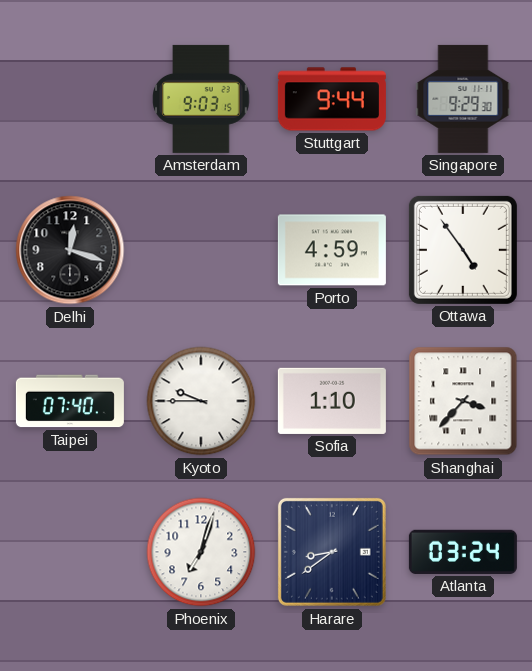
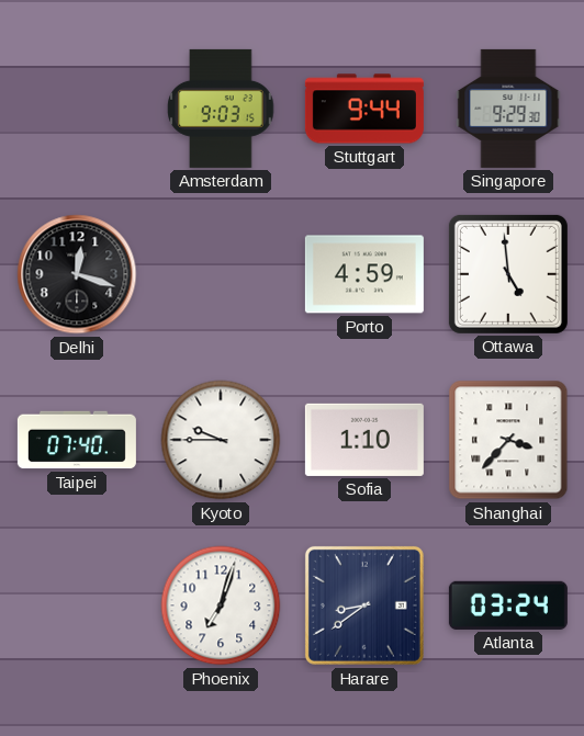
Ottawa: 4:54 -> 4:59 (508, 274)
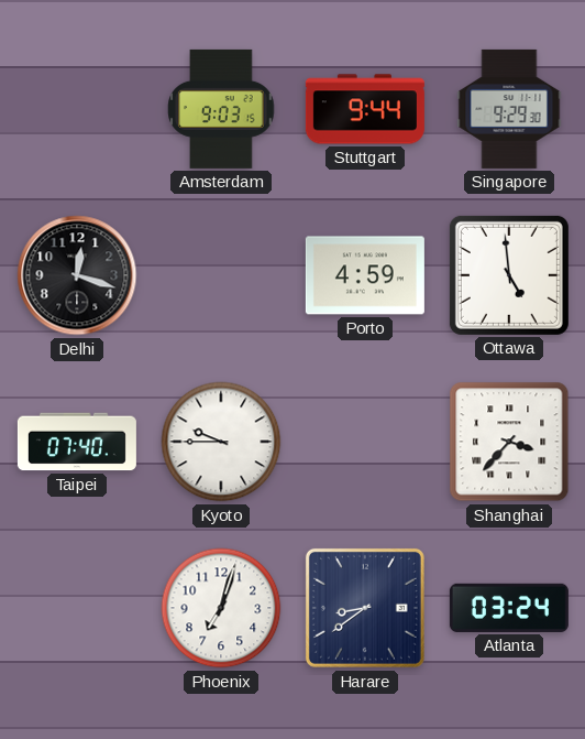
Sofia: 1:10 -> none (364, 440)
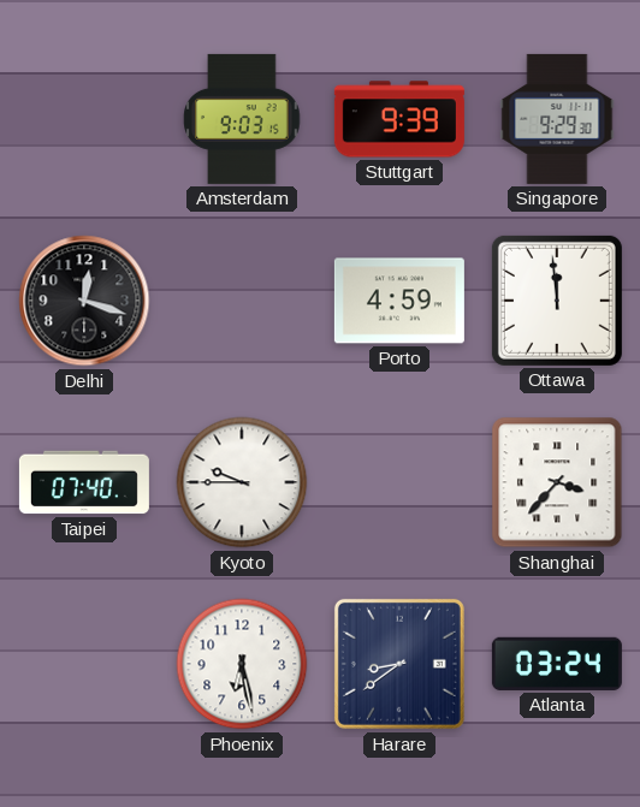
Stuttgart: 9:44 -> 9:39 (399, 119)
Ottawa: 4:59 -> 11:59 (557, 301)
Phoenix: 7:03 -> 6:28 (242, 664)
